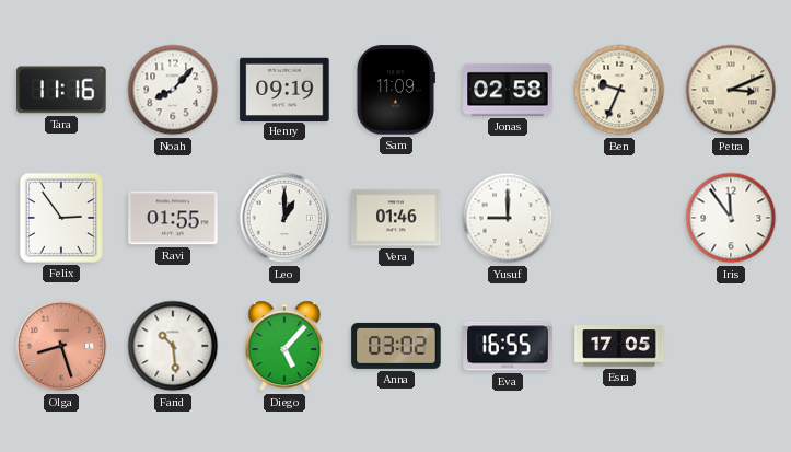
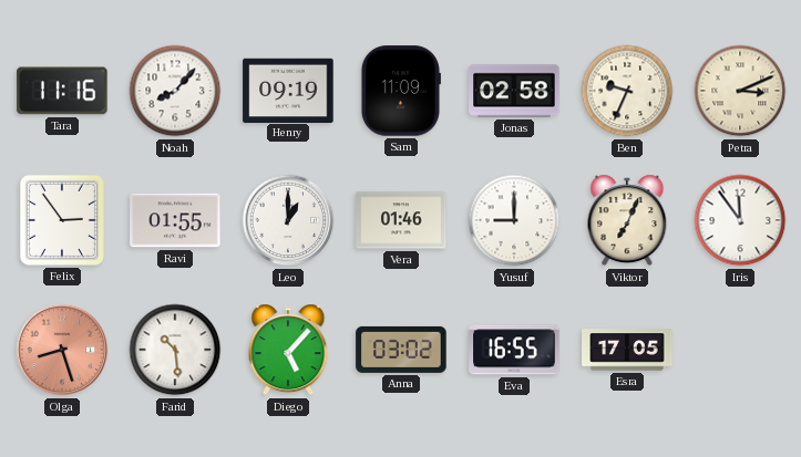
Viktor: none -> 7:04 (627, 220)
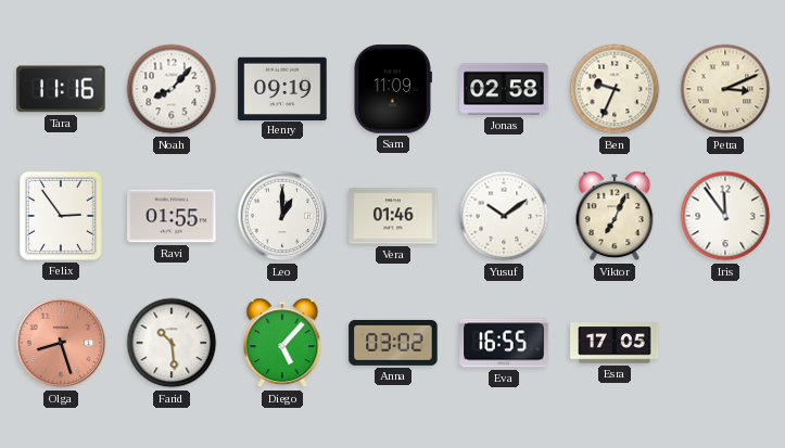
Yusuf: 9:00 -> 10:09 (504, 216)
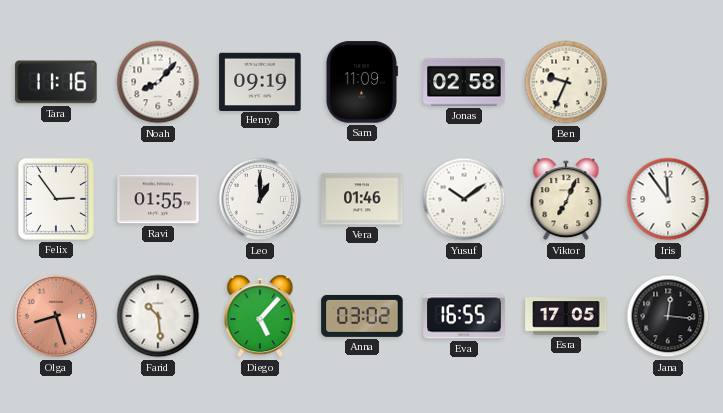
Petra: 3:11 -> none (725, 89)
Jana: none -> 12:16 (668, 316)
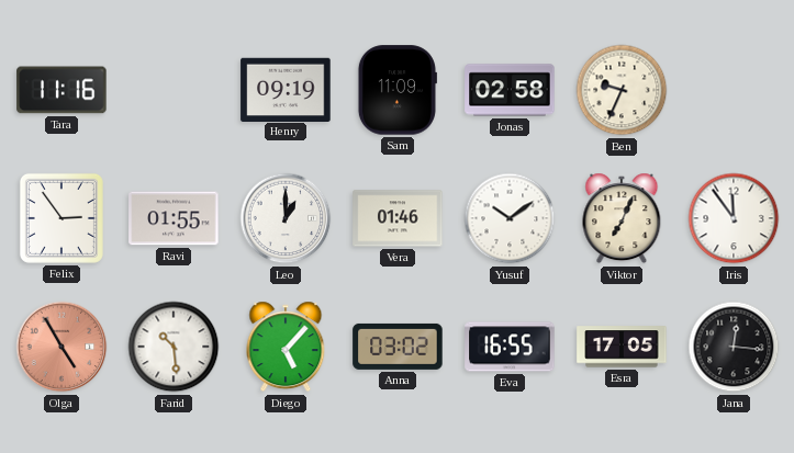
Noah: 8:07 -> none (158, 82)
Olga: 8:27 -> 4:55 (61, 347)
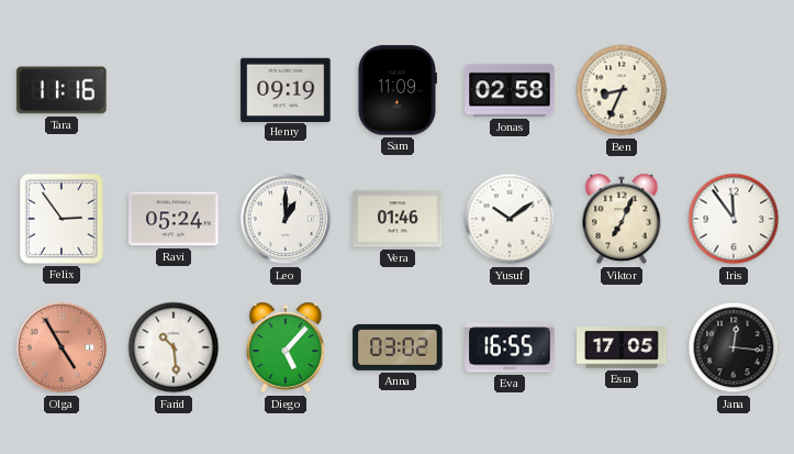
Ben: 9:34 -> 8:34 (622, 90)
Ravi: 01:55 -> 05:24 (174, 219)
